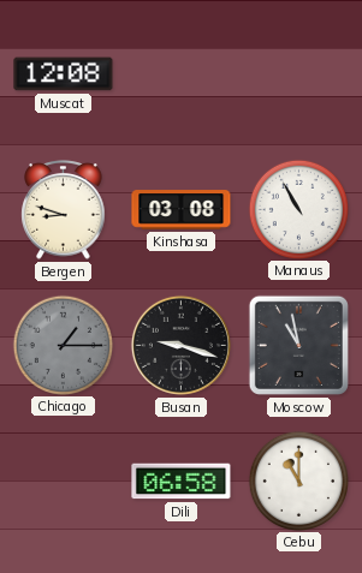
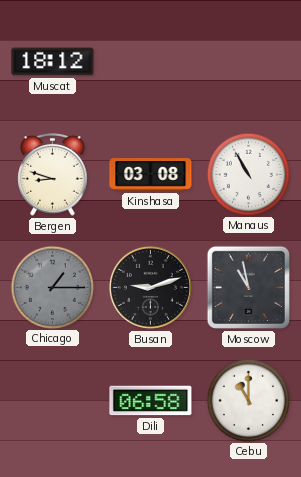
Muscat: 12:08 -> 18:12 (53, 62)
Busan: 9:18 -> 9:12 (150, 287)
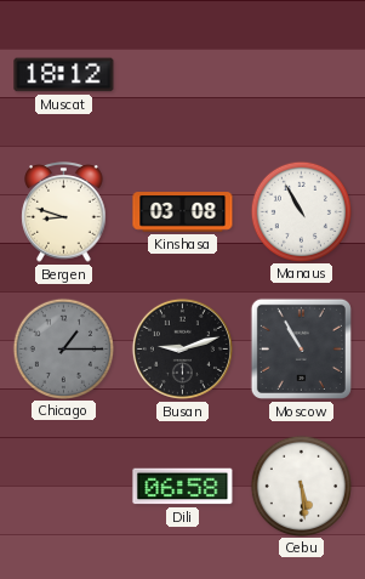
Moscow: 10:58 -> 10:55 (301, 348)
Cebu: 11:00 -> 5:29 (301, 486)
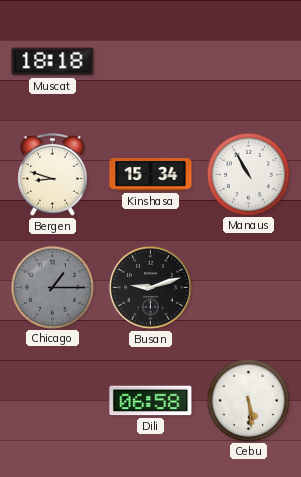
Muscat: 18:12 -> 18:18 (53, 62)
Kinshasa: 03:08 -> 15:34 (151, 175)
Moscow: 10:55 -> none (301, 348)
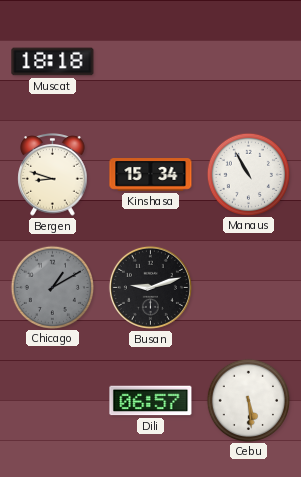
Chicago: 1:15 -> 1:10 (52, 287)
Dili: 06:58 -> 06:57 (151, 401)
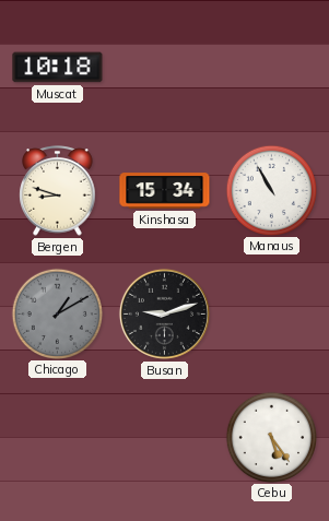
Muscat: 18:18 -> 10:18 (58, 68)
Dili: 06:57 -> none (151, 401)
Cebu: 5:29 -> 5:24 (271, 437)
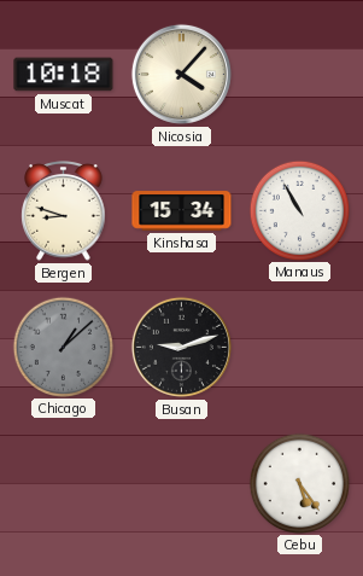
Nicosia: none -> 4:07 (181, 74)
Chicago: 1:10 -> 1:08 (63, 347)
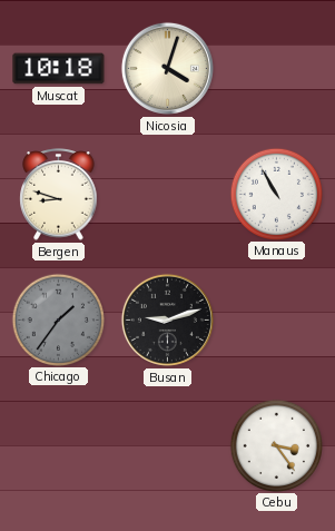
Nicosia: 4:07 -> 4:03 (167, 68)
Kinshasa: 15:34 -> none (182, 211)
Chicago: 1:08 -> 1:36 (58, 319)
Cebu: 5:24 -> 3:24 (276, 445)
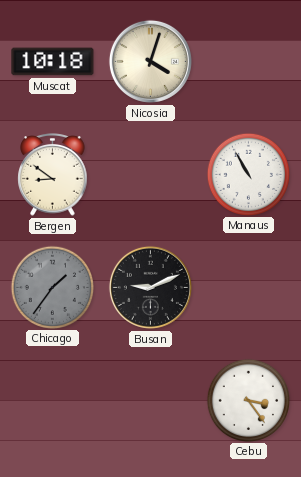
Bergen: 8:48 -> 8:51 (53, 175)
Busan: 9:12 -> 9:11 (150, 287)
